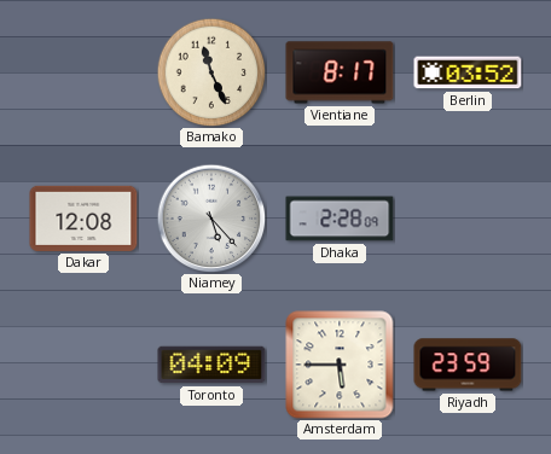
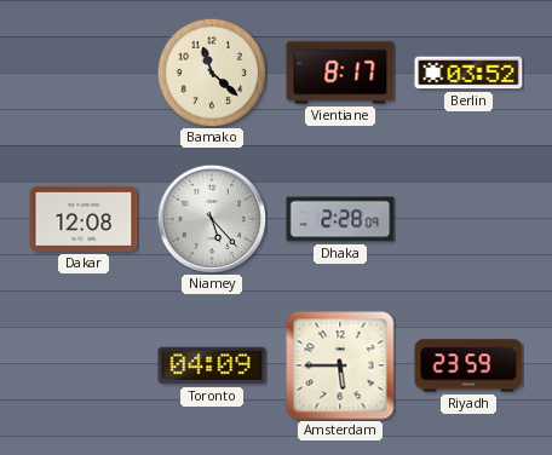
Bamako: 11:26 -> 11:22 (212, 73)
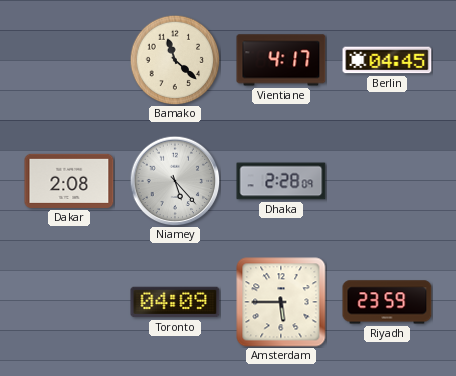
Vientiane: 8:17 -> 4:17 (281, 60)
Berlin: 03:52 -> 04:45 (387, 60)
Dakar: 12:08 -> 2:08 (69, 181)
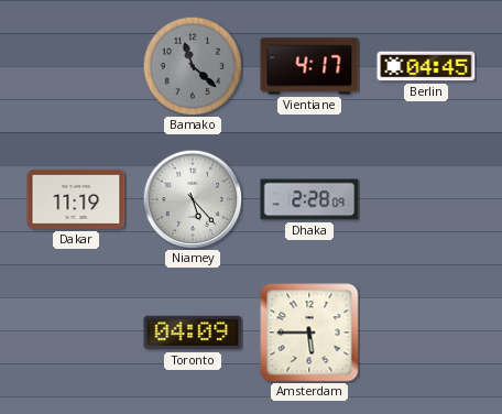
Bamako dial: cream -> grey (193, 66)
Dakar: 2:08 -> 11:19 (76, 199)
Riyadh: 23:59 -> none (387, 302)
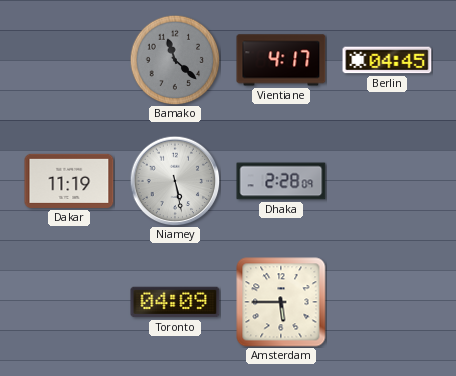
Niamey: 5:23 -> 5:28 (175, 181)
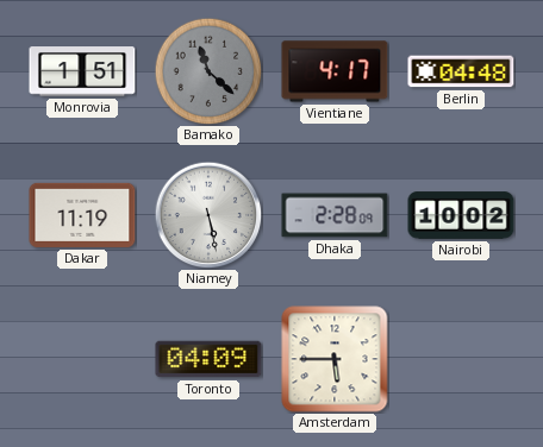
Monrovia: none -> 1:51 (82, 71)
Berlin: 04:45 -> 04:48 (461, 71)
Nairobi: none -> 10:02 (461, 215)
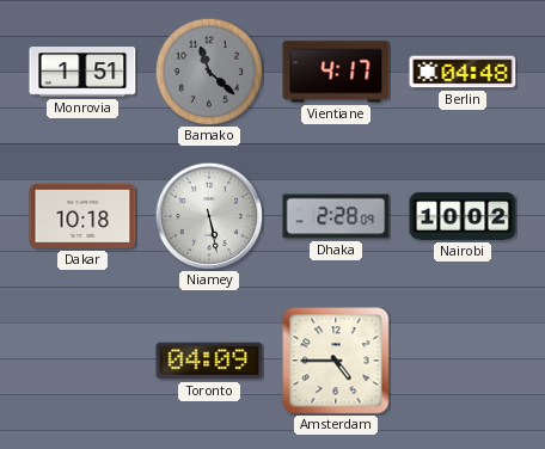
Dakar: 11:19 -> 10:18 (82, 216)
Amsterdam: 5:45 -> 4:45 (336, 361)
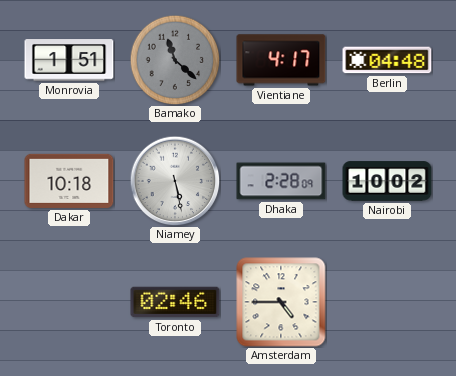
Toronto: 04:09 -> 02:46 (175, 302)
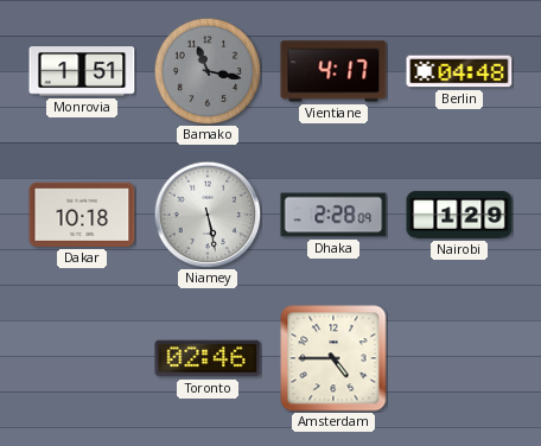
Bamako: 11:22 -> 11:17 (208, 71)
Nairobi: 10:02 -> 1:29 (459, 215)
